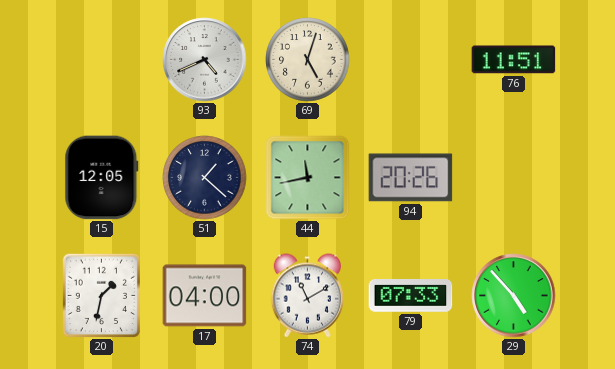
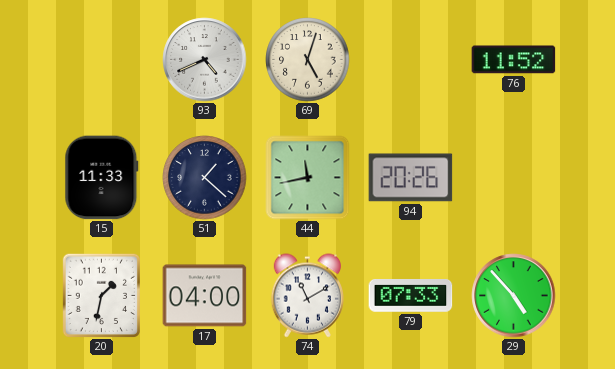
76: 11:51 -> 11:52 (514, 60)
15: 12:05 -> 11:33 (102, 178)
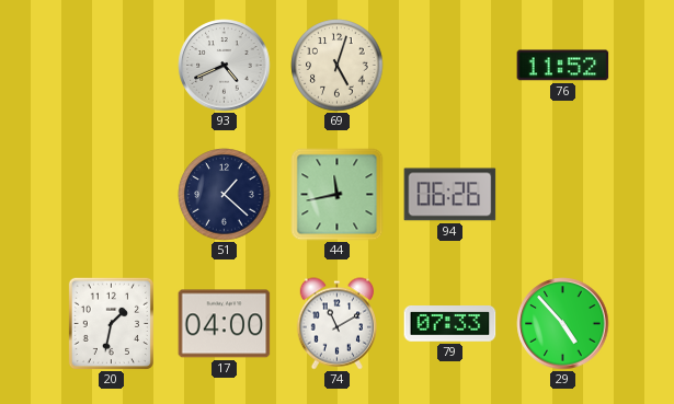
15: 11:33 -> none (102, 178)
94: 20:26 -> 06:26 (450, 195)
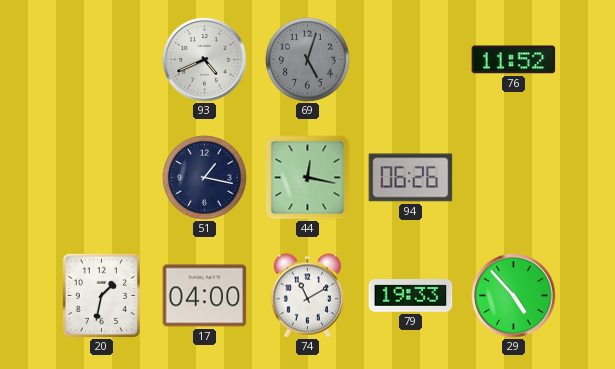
69 dial: cream -> grey (308, 60)
51: 1:22 -> 1:17 (205, 178)
44: 11:43 -> 12:17 (308, 178)
79: 07:33 -> 19:33 (411, 296)
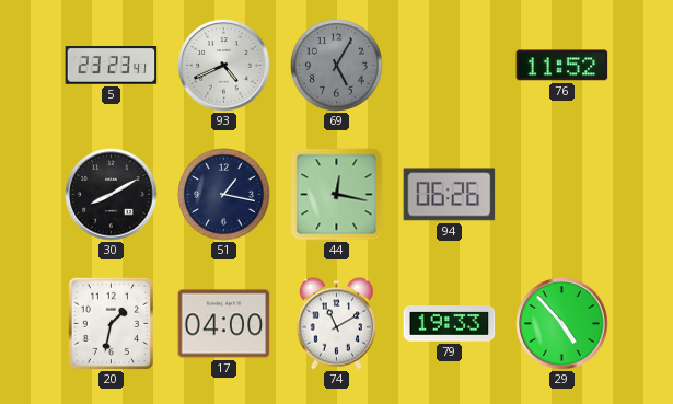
5: none -> 23:23 (112, 66)
69: 5:03 -> 5:05 (337, 66)
30: none -> 8:10 (112, 195)
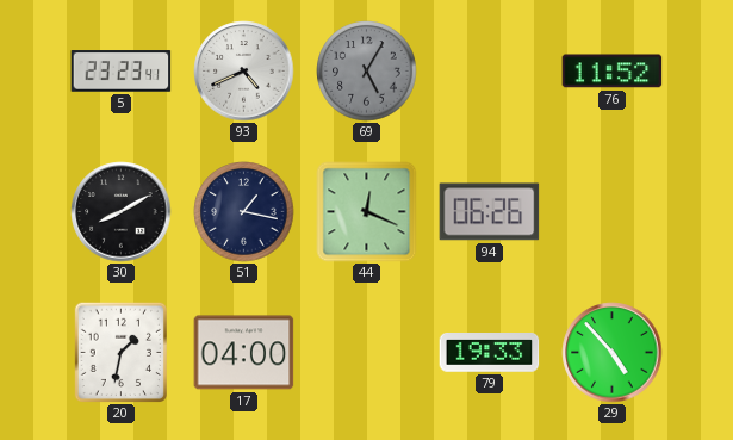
44: 12:17 -> 12:19 (367, 212)
74: 11:10 -> none (336, 324)
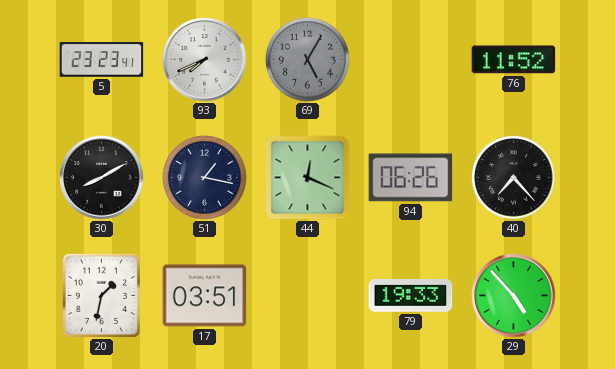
93: 4:41 -> 7:41 (205, 60)
40: none -> 7:23 (514, 178)
17: 04:00 -> 03:51 (205, 296)
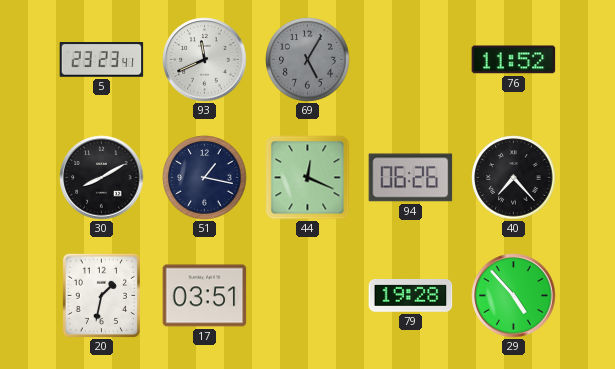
93: 7:41 -> 11:41 (205, 60)
79: 19:33 -> 19:28 (411, 296)
